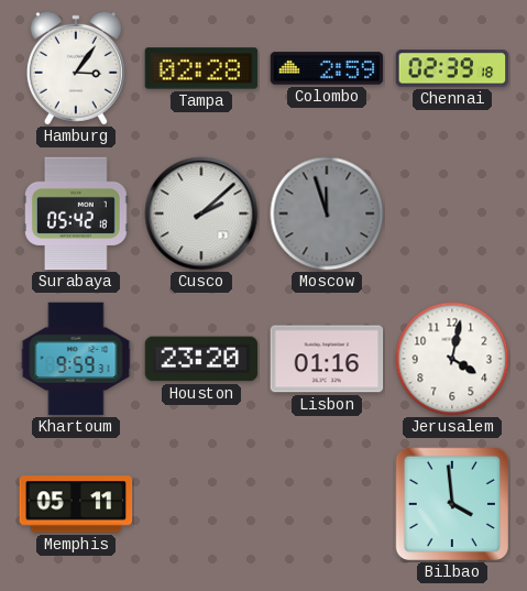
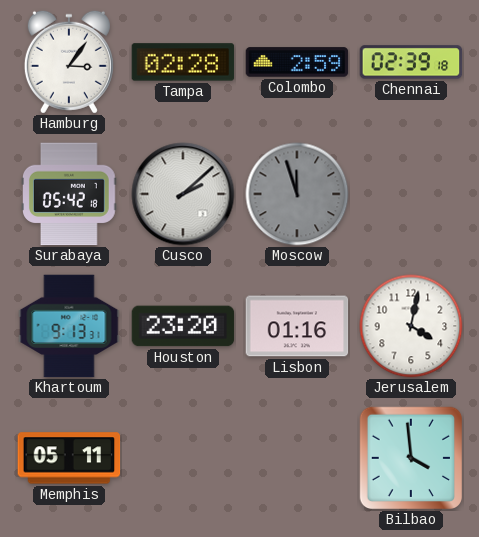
Khartoum: 9:59 -> 9:13 (69, 326)
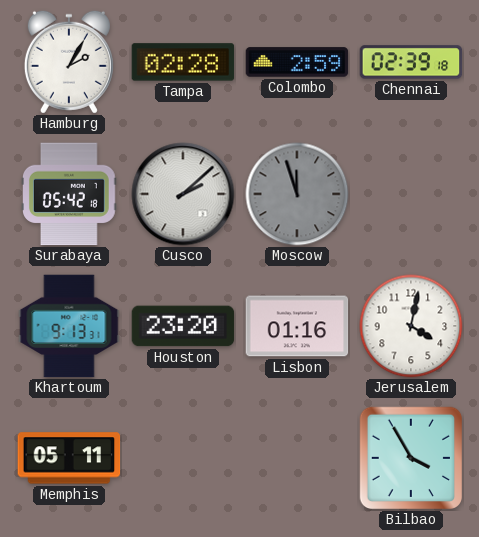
Hamburg: 3:06 -> 2:05 (69, 62)
Bilbao: 3:59 -> 3:55 (411, 458)
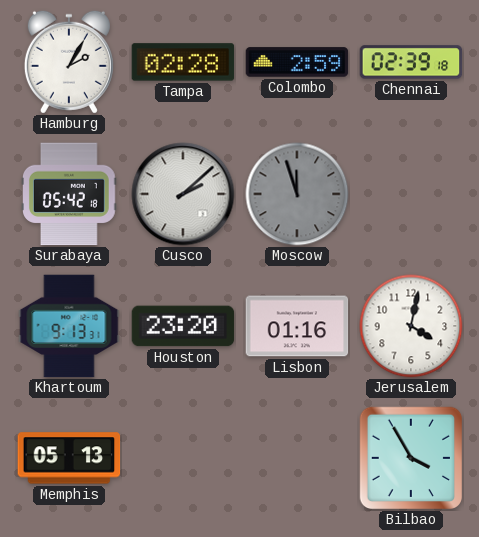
Memphis: 05:11 -> 05:13 (69, 458)
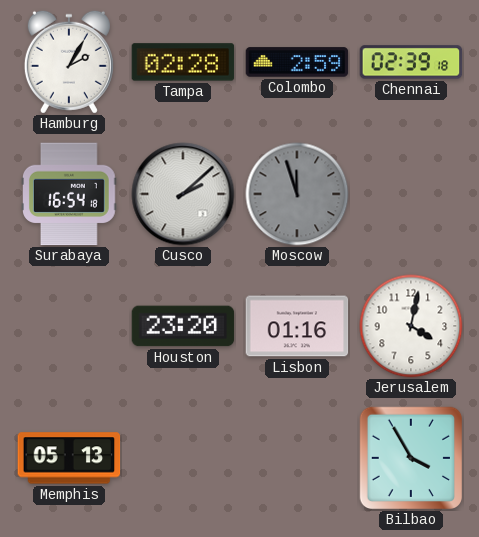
Surabaya: 05:42 -> 16:54 (70, 194)
Khartoum: 9:13 -> none (69, 326)
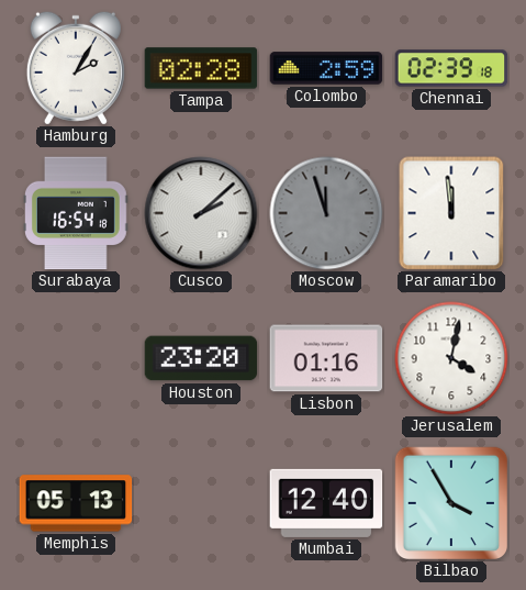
Paramaribo: none -> 11:59 (451, 213)
Mumbai: none -> 12:40 (326, 503)
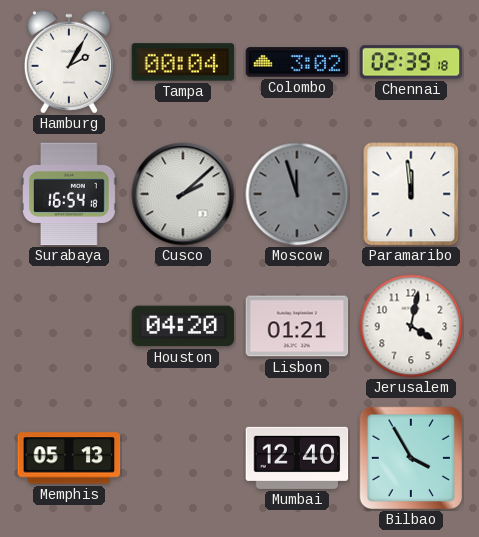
Tampa: 02:28 -> 00:04 (183, 62)
Colombo: 2:59 -> 3:02 (297, 62)
Houston: 23:20 -> 04:20 (183, 326)
Lisbon: 01:16 -> 01:21 (297, 326)
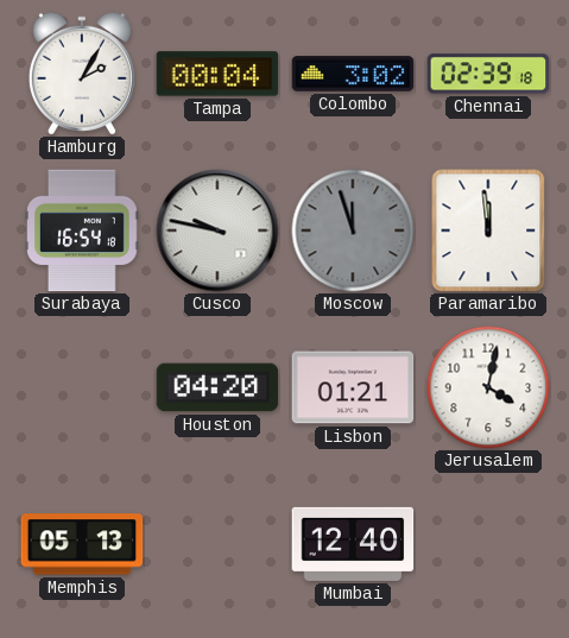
Cusco: 2:08 -> 9:47 (217, 230)
Bilbao: 3:55 -> none (411, 458)
